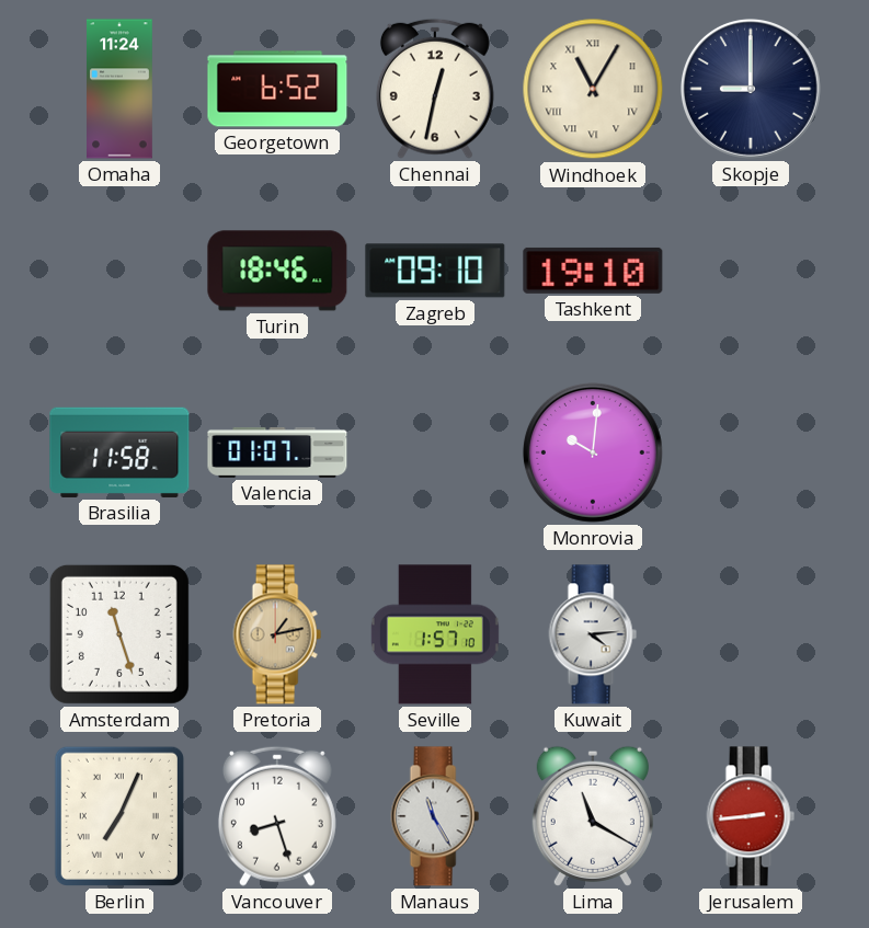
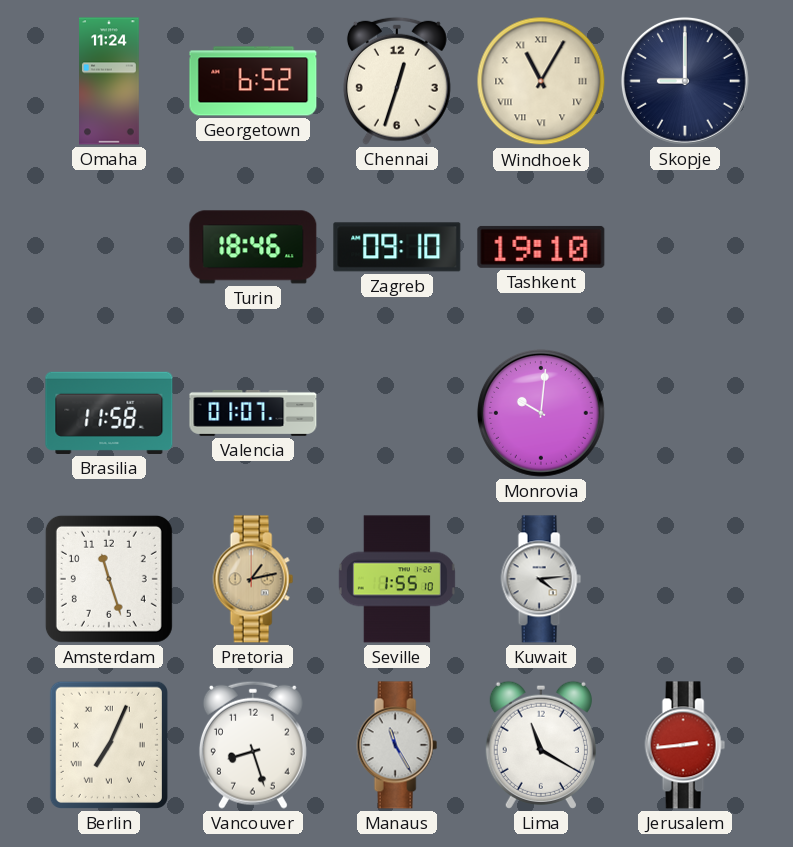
Chennai: 12:32 -> 12:33 (397, 81)
Seville: 1:57 -> 1:55 (397, 579)
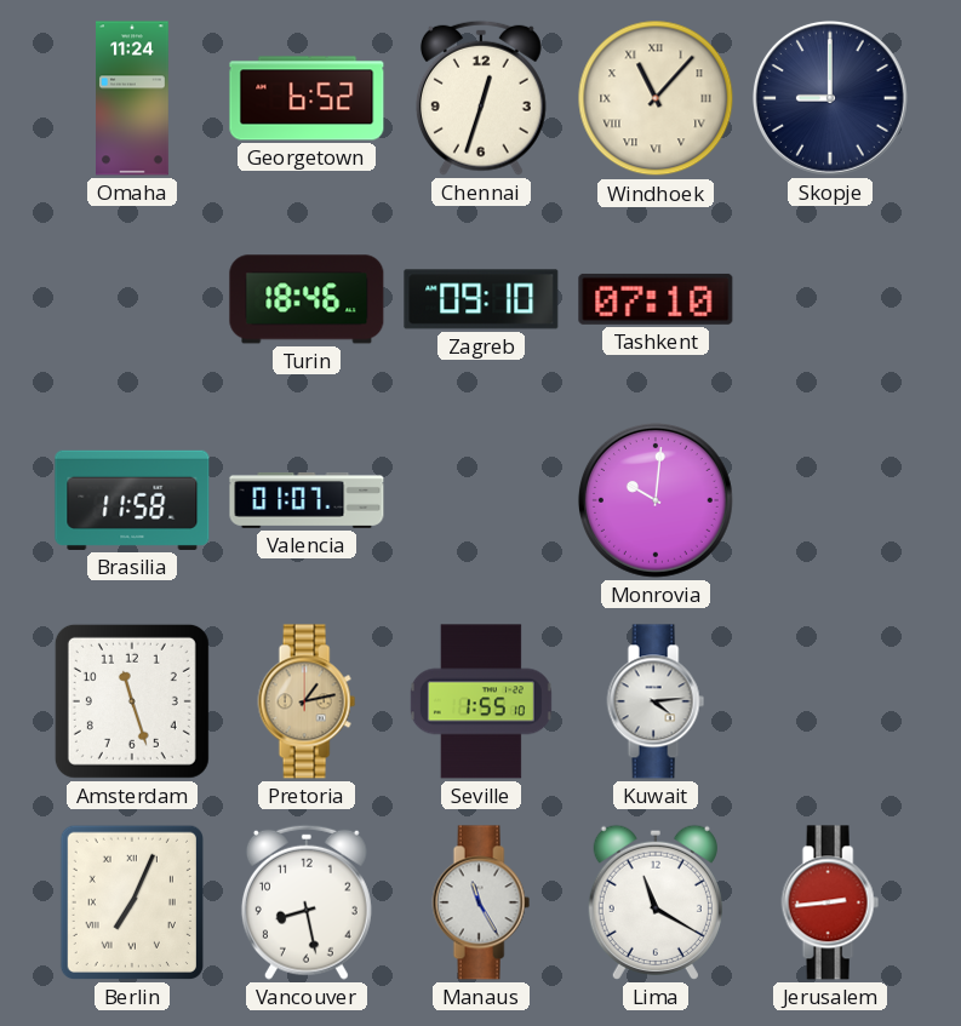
Windhoek: 11:05 -> 11:07 (656, 98)
Tashkent: 19:10 -> 07:10 (656, 299)
Vancouver: 8:27 -> 8:28 (307, 902)
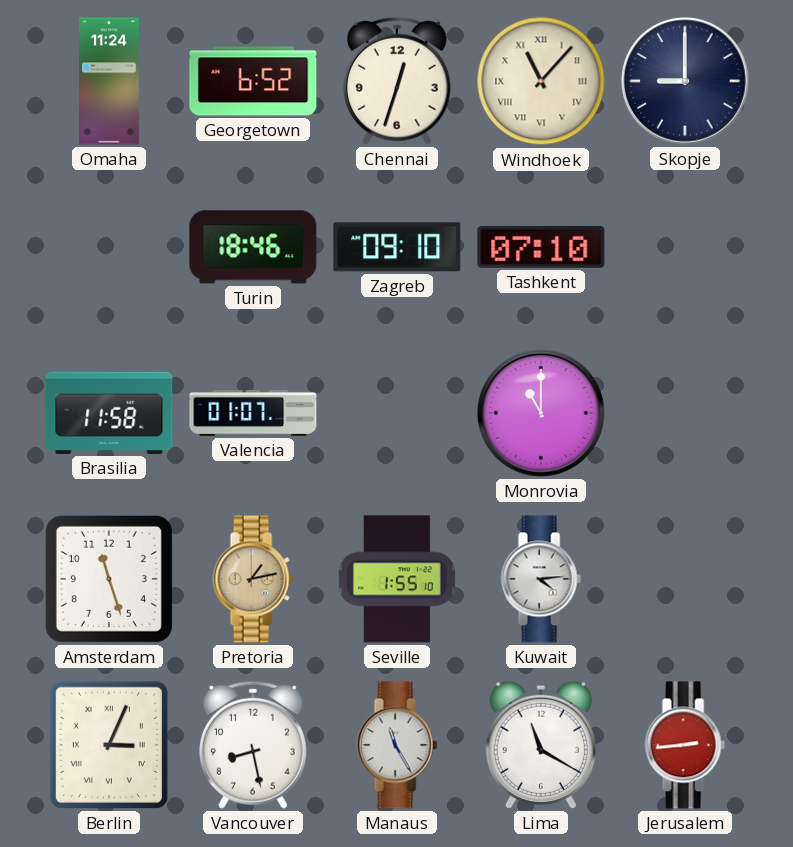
Monrovia: 10:01 -> 11:00 (541, 413)
Berlin: 7:04 -> 3:04 (109, 745)
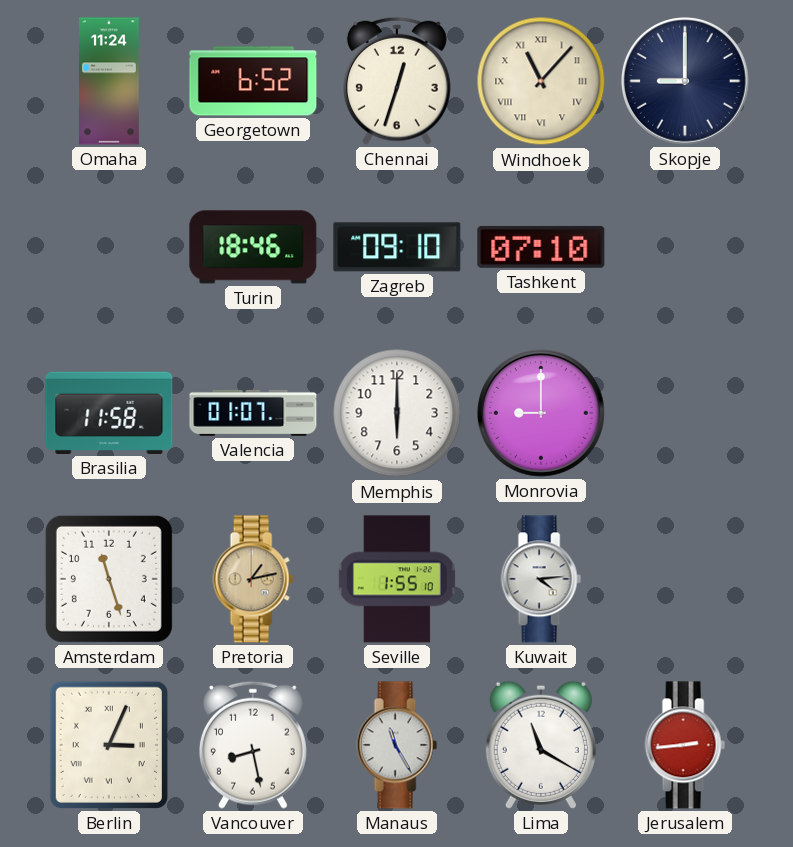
Memphis: none -> 6:00 (397, 413)
Monrovia: 11:00 -> 9:00 (541, 413)
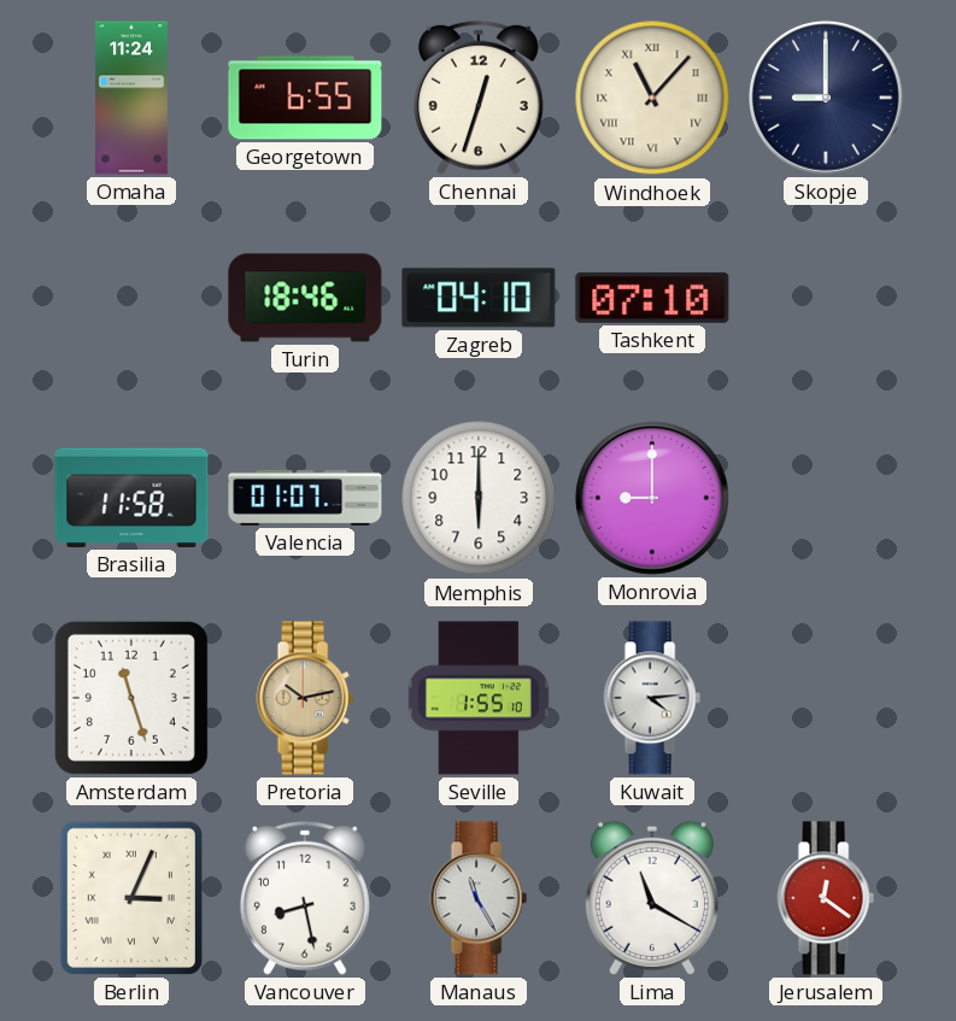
Georgetown: 6:52 -> 6:55 (305, 98)
Zagreb: 09:10 -> 04:10 (479, 298)
Pretoria: 1:13 -> 10:13 (305, 698)
Jerusalem: 2:44 -> 12:21 (826, 898)
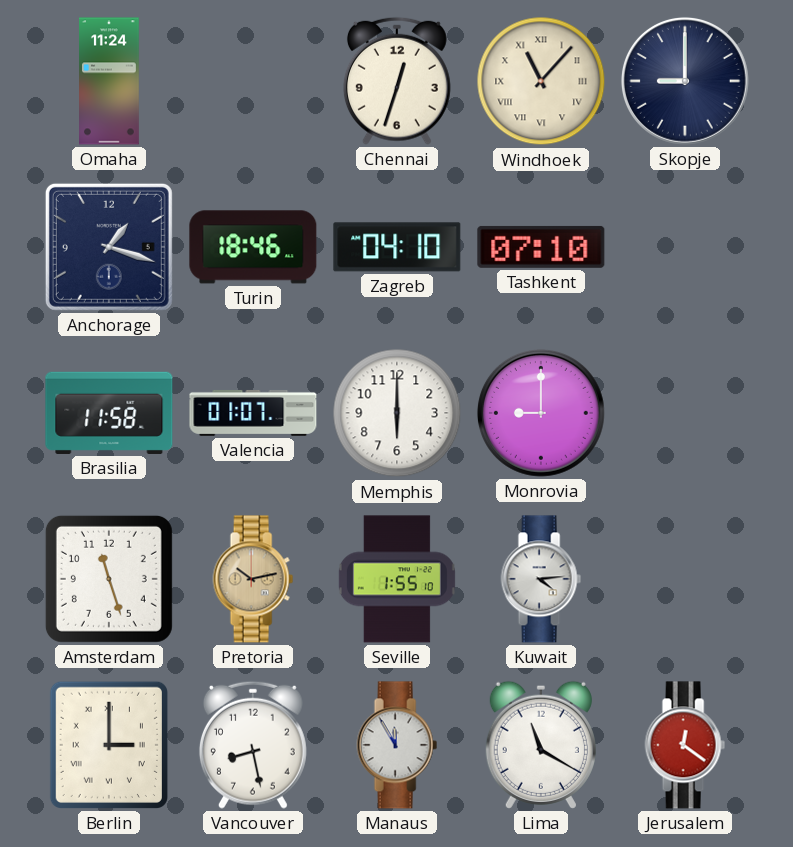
Georgetown: 6:55 -> none (305, 98)
Anchorage: none -> 1:18 (109, 247)
Berlin: 3:04 -> 3:00 (109, 745)
Manaus: 11:25 -> 11:55 (397, 745)
